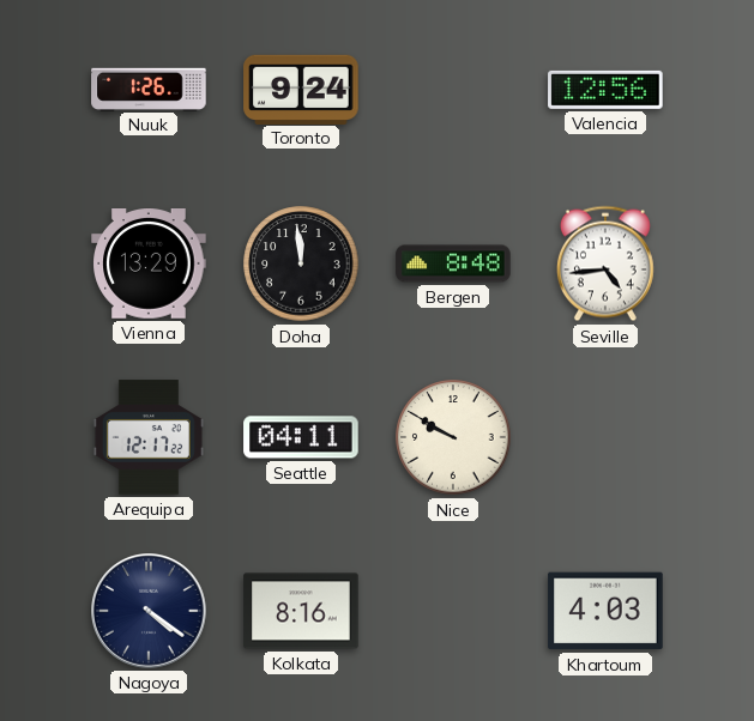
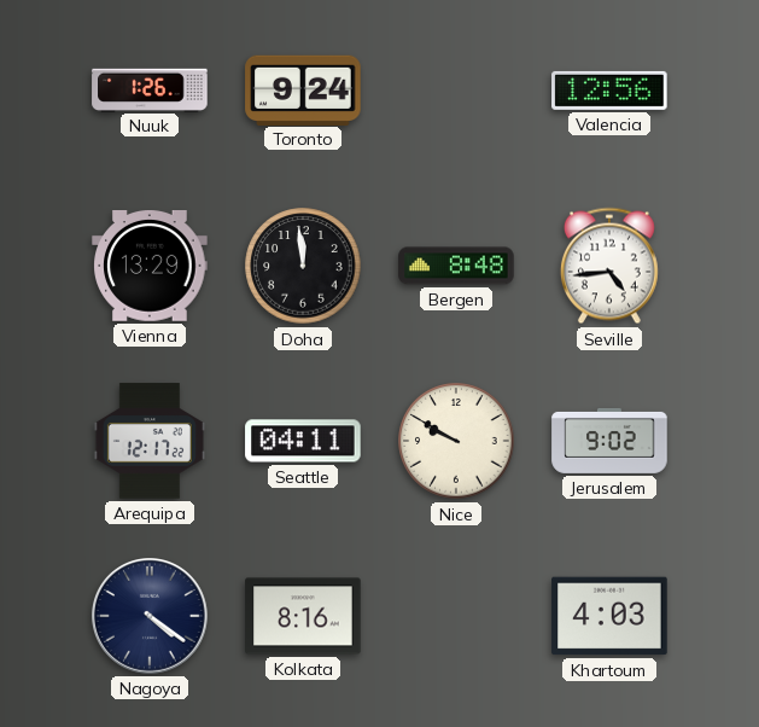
Jerusalem: none -> 9:02 (609, 441)
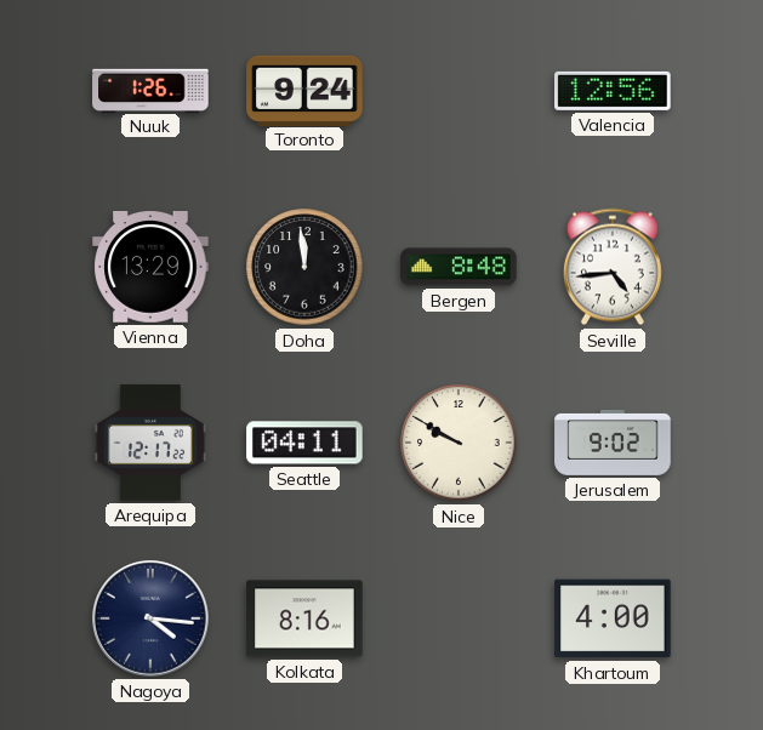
Nagoya: 4:21 -> 4:16 (152, 620)
Khartoum: 4:03 -> 4:00 (613, 618)
